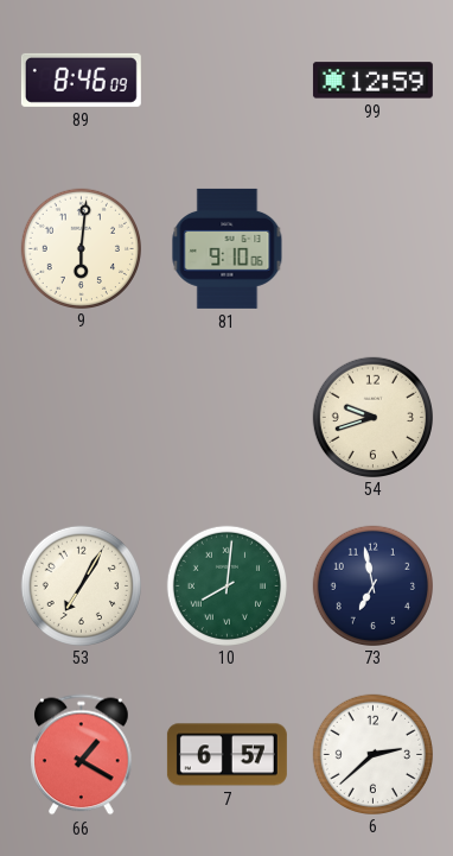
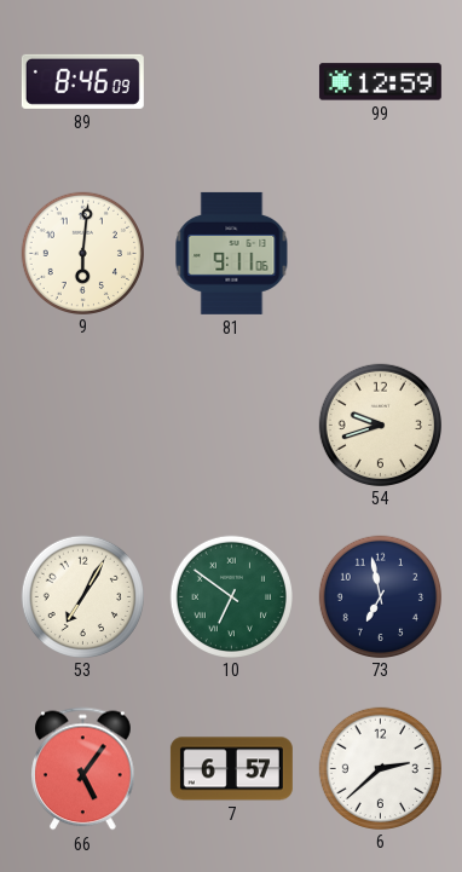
81: 9:10 -> 9:11 (232, 253)
10: 8:01 -> 6:51 (231, 596)
66: 1:20 -> 5:06 (83, 769)
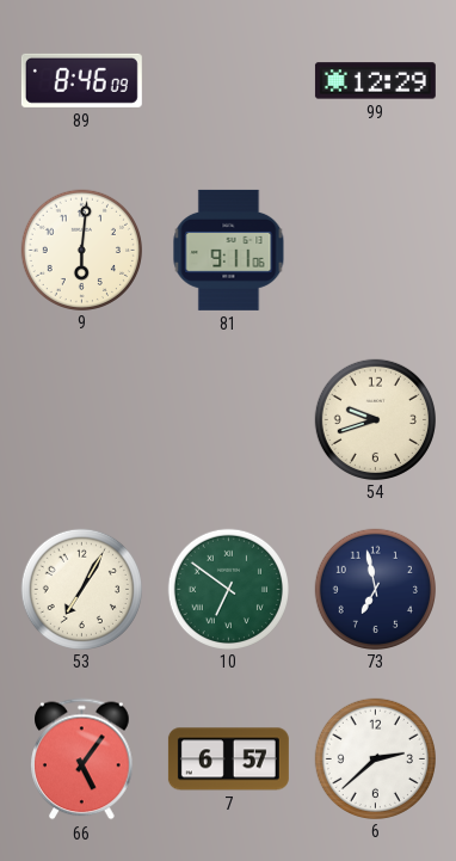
99: 12:59 -> 12:29 (375, 81)
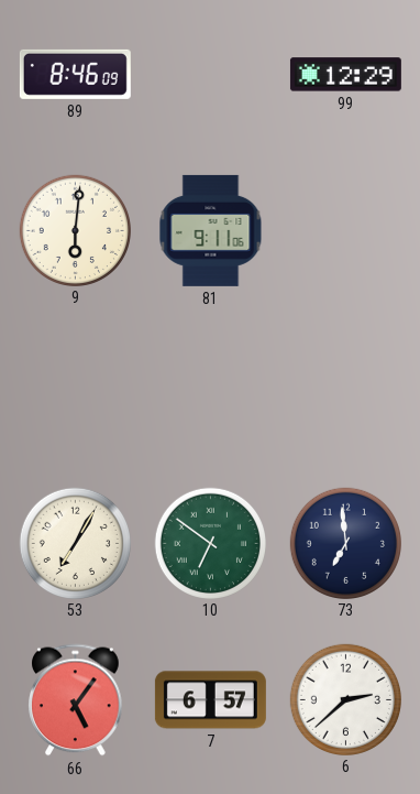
54: 9:42 -> none (375, 419)
73: 6:58 -> 6:59 (345, 543)
